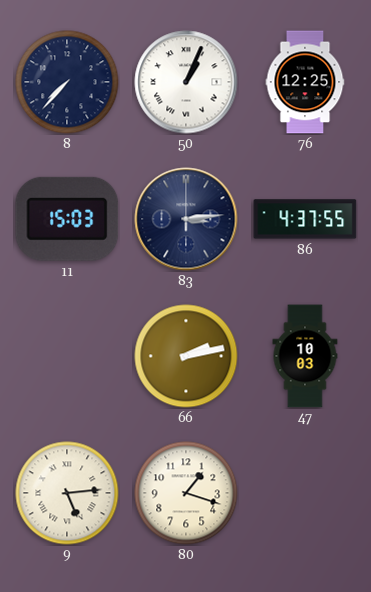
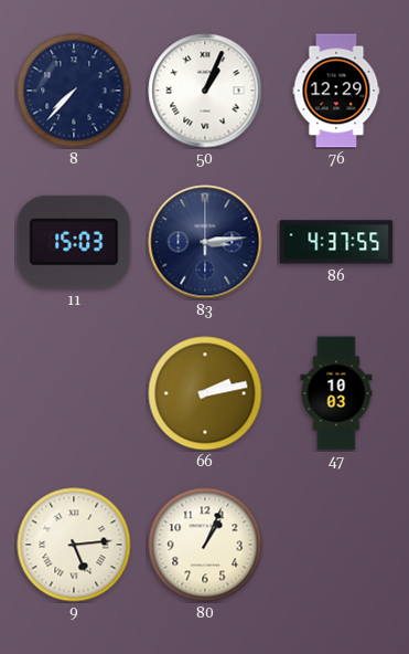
76: 12:25 -> 12:29 (336, 91)
80: 1:18 -> 1:04 (205, 545)
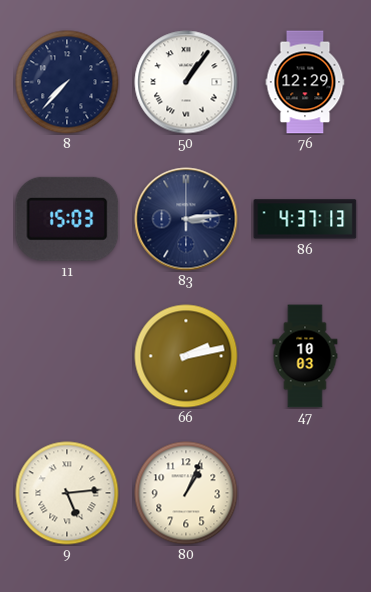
50: 1:04 -> 1:06 (186, 82)
86: 4:37:55 -> 4:37:13 (305, 219)
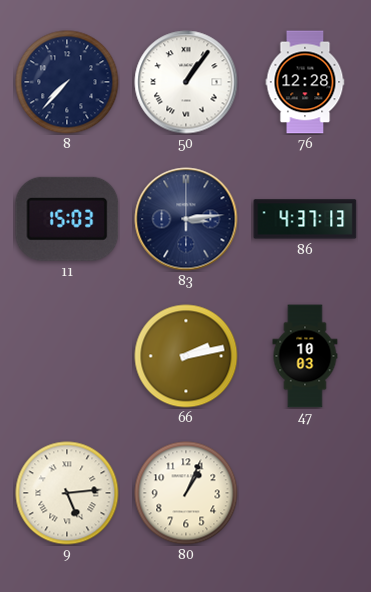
76: 12:29 -> 12:28 (305, 82)
